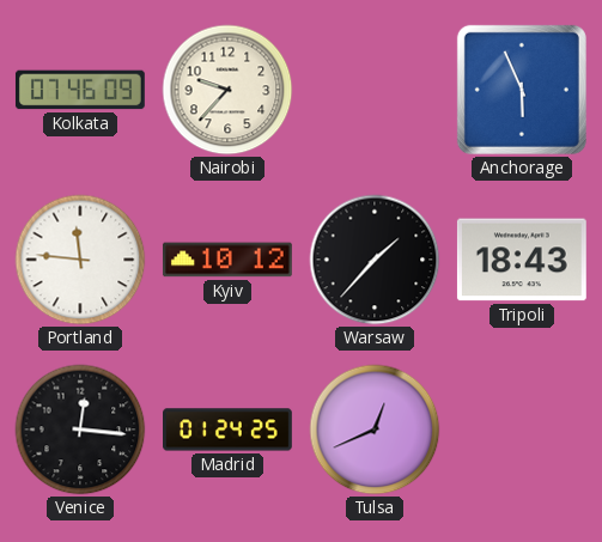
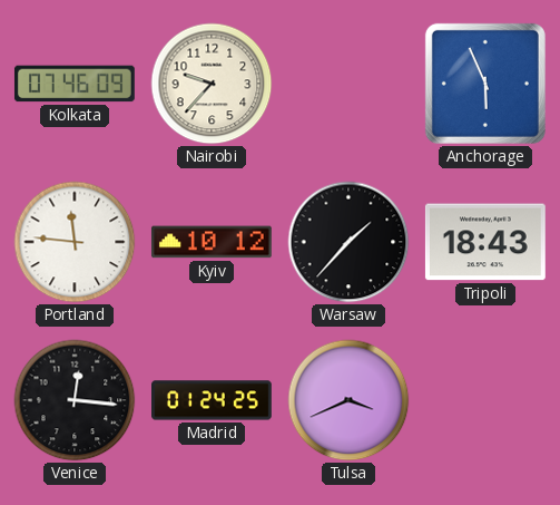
Tulsa: 12:41 -> 3:41 (348, 400)
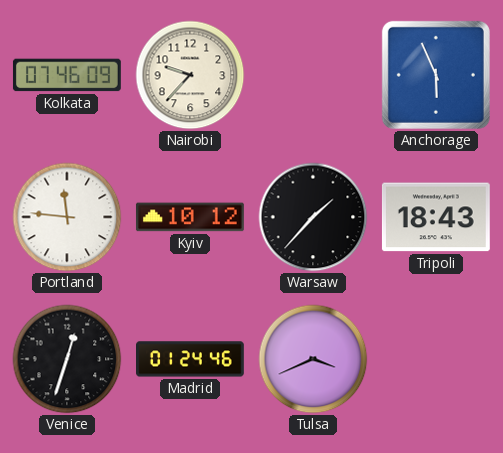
Venice: 12:16 -> 12:33 (67, 359)
Madrid: 01:24:25 -> 01:24:46 (191, 359)
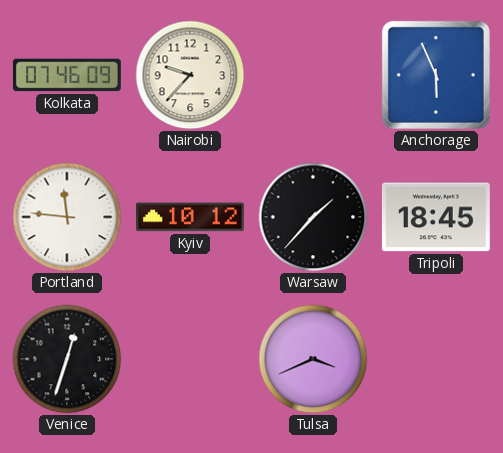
Tripoli: 18:43 -> 18:45 (436, 217)
Madrid: 01:24 -> none (191, 359)
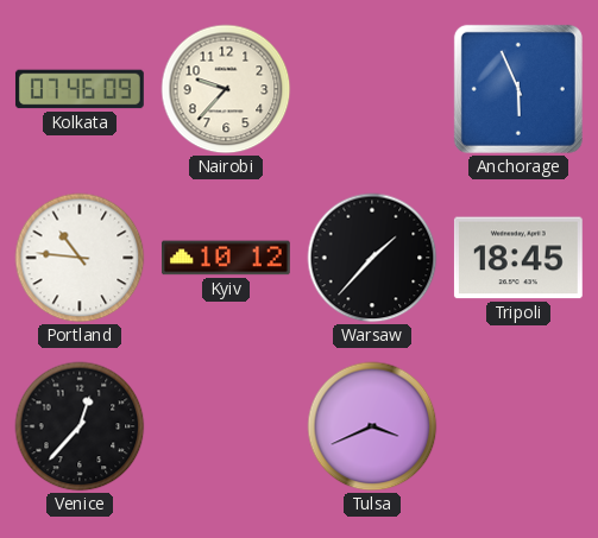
Portland: 11:46 -> 10:46 (80, 258)
Venice: 12:33 -> 12:37 (80, 426)
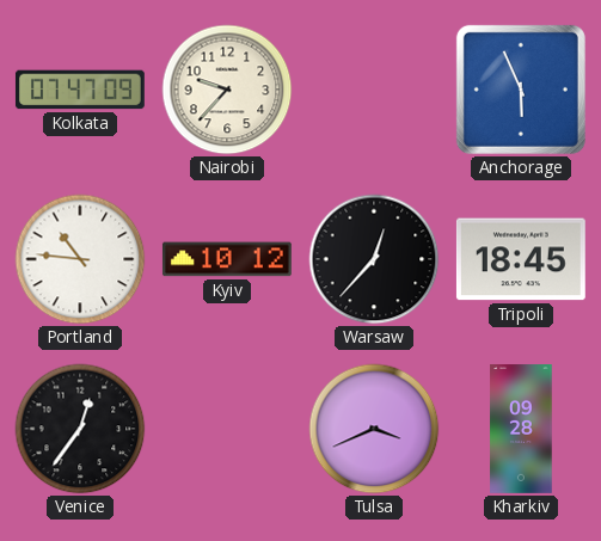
Kolkata: 07:46 -> 07:47 (80, 90)
Warsaw: 1:37 -> 12:37 (374, 259)
Venice: 12:37 -> 12:36 (80, 429)
Kharkiv: none -> 09:28 (521, 430)
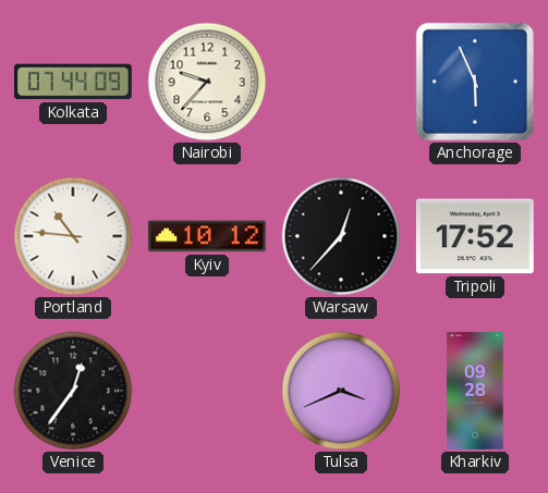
Kolkata: 07:47 -> 07:44 (73, 82)
Tripoli: 18:45 -> 17:52 (475, 236)
